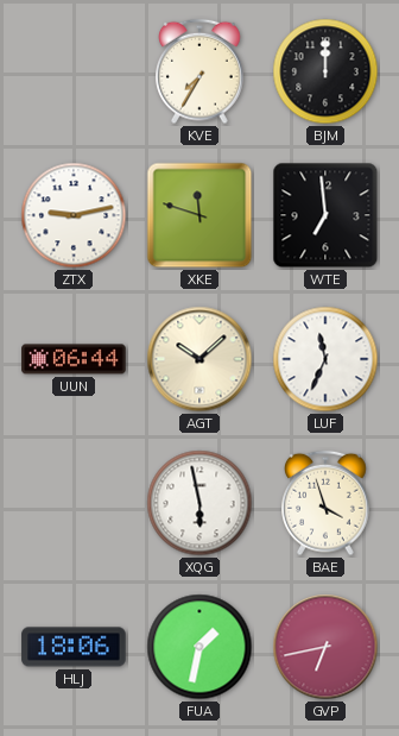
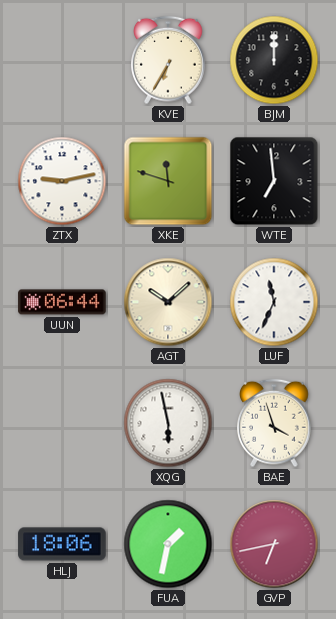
KVE: 7:35 -> 6:35 (169, 60)
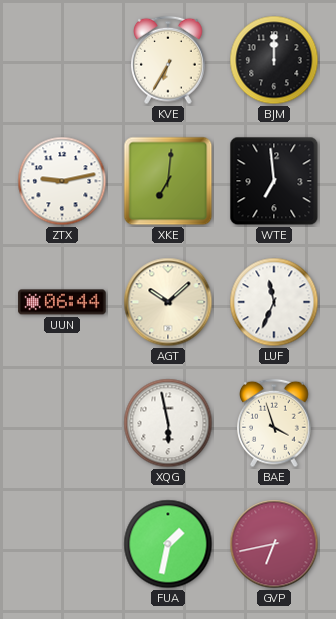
XKE: 11:48 -> 7:01 (168, 181)
HLJ: 18:06 -> none (62, 544)
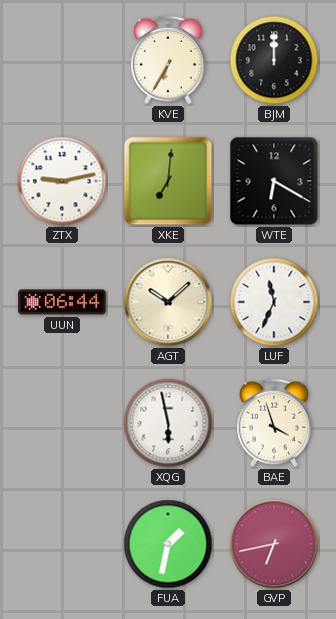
WTE: 6:59 -> 6:20 (274, 181)
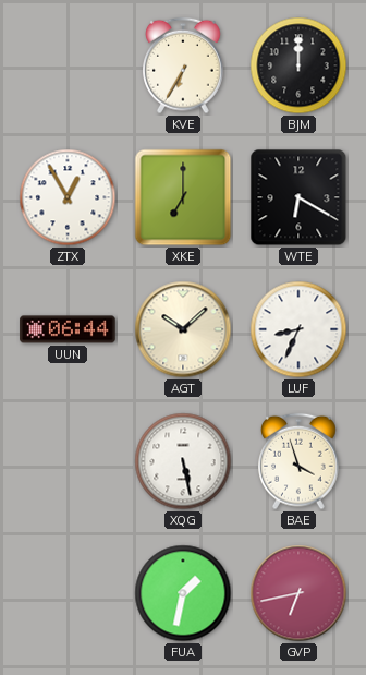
ZTX: 9:13 -> 12:55 (68, 197)
XKE: 7:01 -> 7:00 (183, 197)
LUF: 11:34 -> 8:34 (298, 329)
XQG: 5:58 -> 5:28 (183, 461)
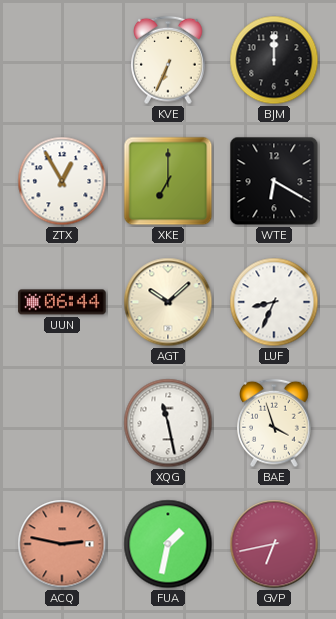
KVE: 6:35 -> 6:34 (169, 60)
XQG: 5:28 -> 11:28 (168, 423)
ACQ: none -> 2:47 (62, 544)
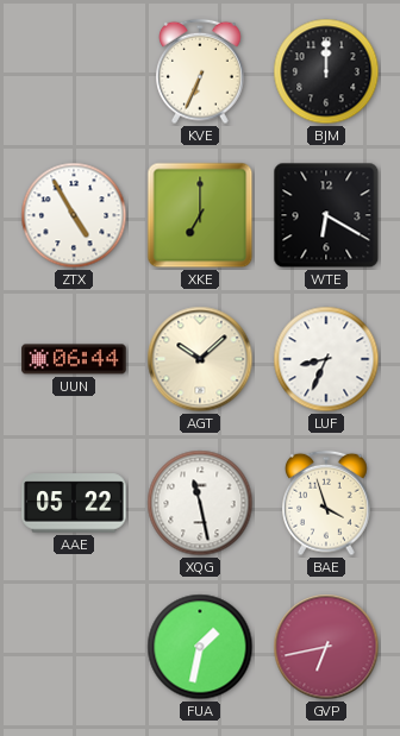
ZTX: 12:55 -> 4:55 (74, 215)
AAE: none -> 05:22 (74, 503)
ACQ: 2:47 -> none (62, 544)
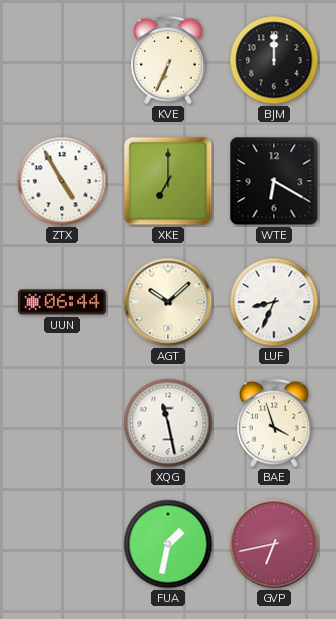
AAE: 05:22 -> none (74, 503)
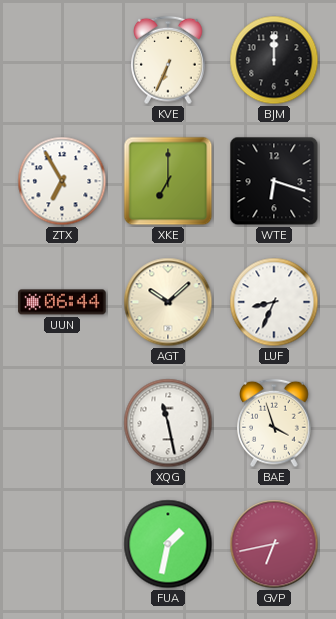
ZTX: 4:55 -> 6:55 (62, 181)
WTE: 6:20 -> 6:18 (274, 181)
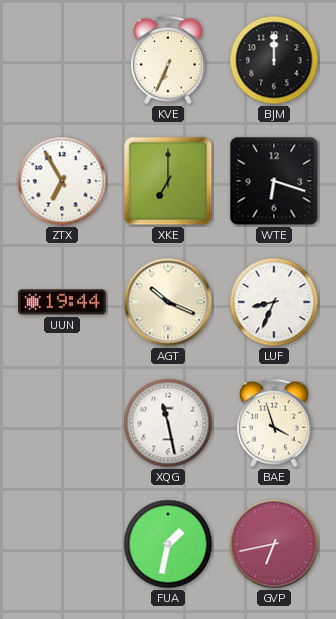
UUN: 06:44 -> 19:44 (62, 302)
AGT: 10:08 -> 10:19 (168, 302)
